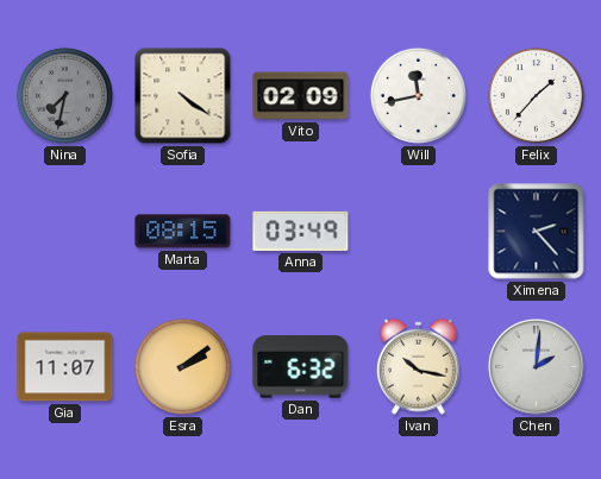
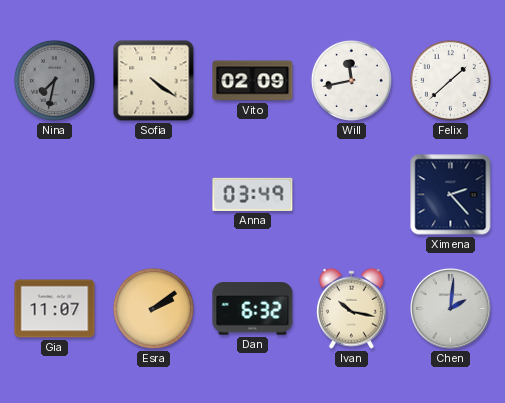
Felix: 1:37 -> 1:38 (450, 80)
Marta: 08:15 -> none (183, 232)
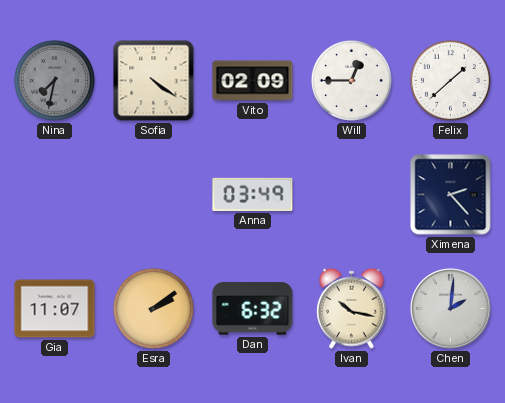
Will: 11:43 -> 12:45 (351, 80)
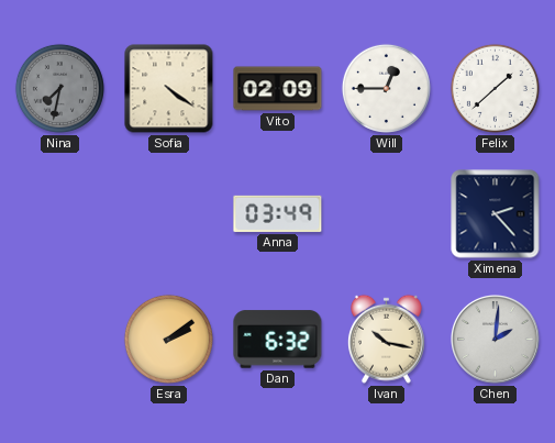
Gia: 11:07 -> none (55, 309)
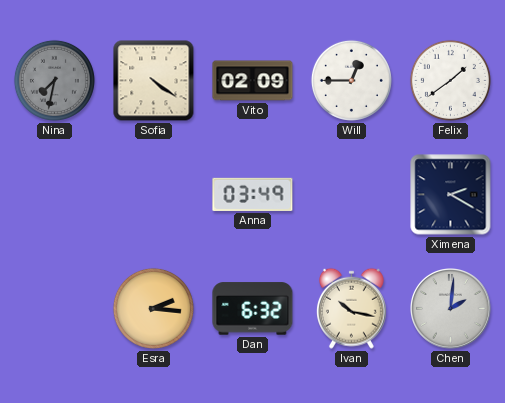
Felix: 1:38 -> 1:39 (450, 80)
Ximena: 2:23 -> 2:20 (451, 195)
Esra: 2:09 -> 2:16 (153, 308)
